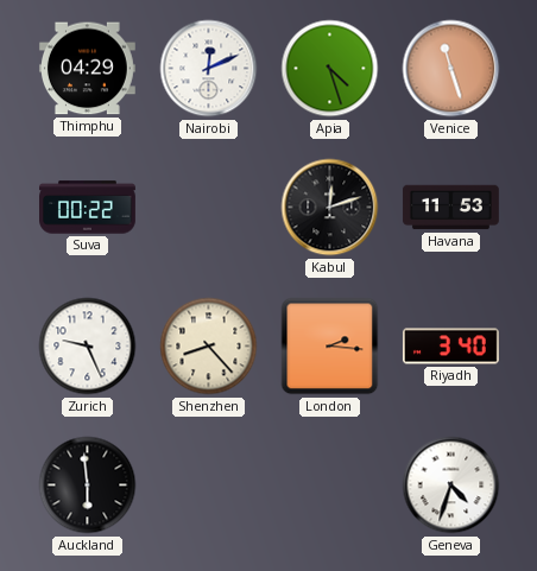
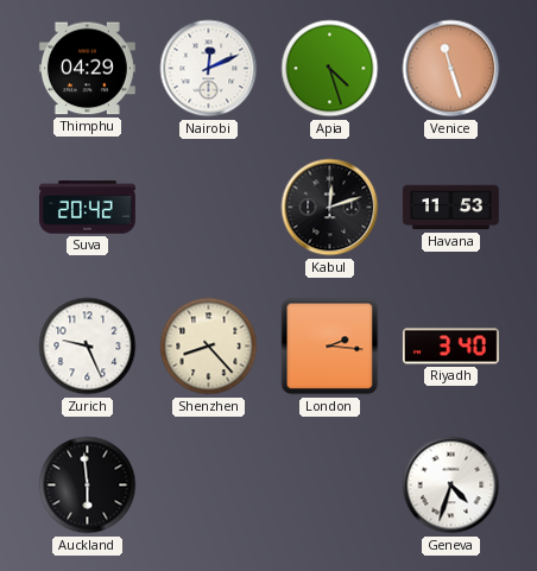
Suva: 00:22 -> 20:42 (88, 208)
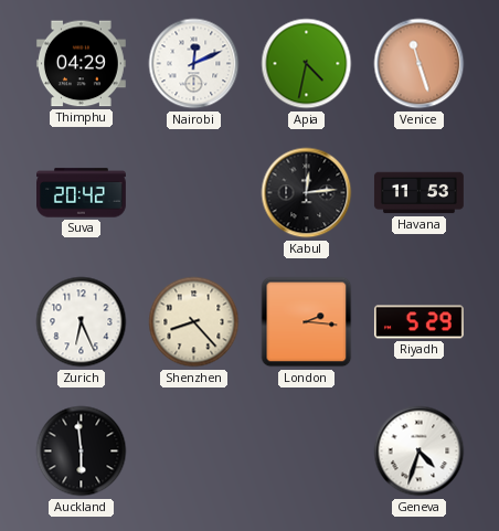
Apia: 4:27 -> 4:32 (307, 64)
Kabul: 12:12 -> 12:14 (307, 193)
Zurich: 9:26 -> 6:26 (82, 322)
Riyadh: 3:40 -> 5:29 (418, 322)
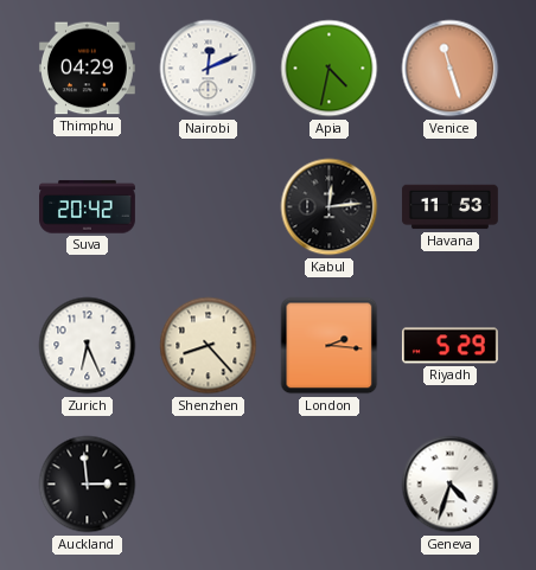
Auckland: 5:59 -> 2:59 (88, 485)
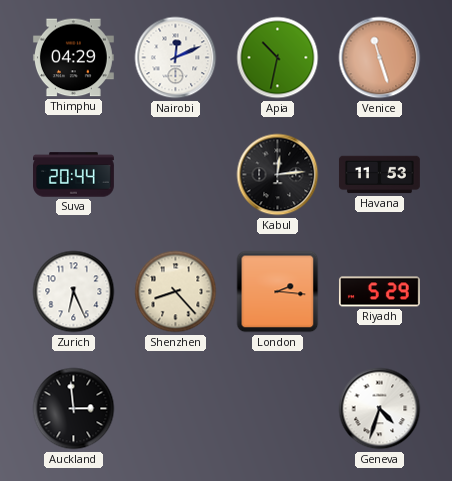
Apia: 4:32 -> 10:32 (278, 58)
Suva: 20:42 -> 20:44 (74, 175)
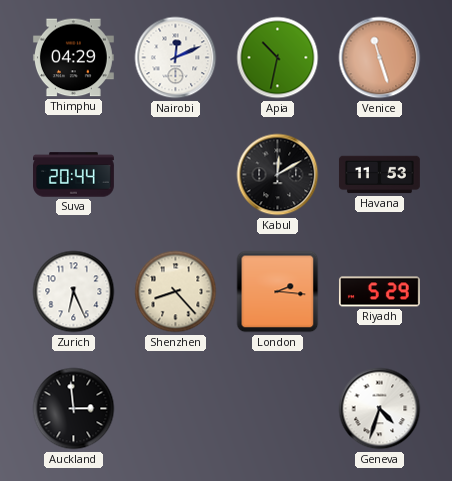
Kabul: 12:14 -> 12:10 (278, 175)
